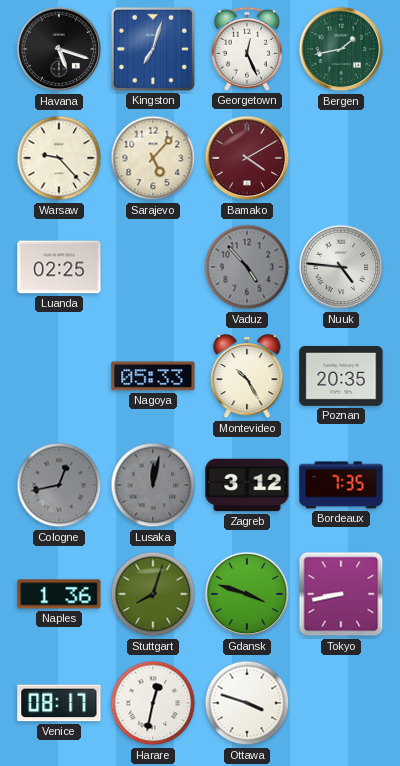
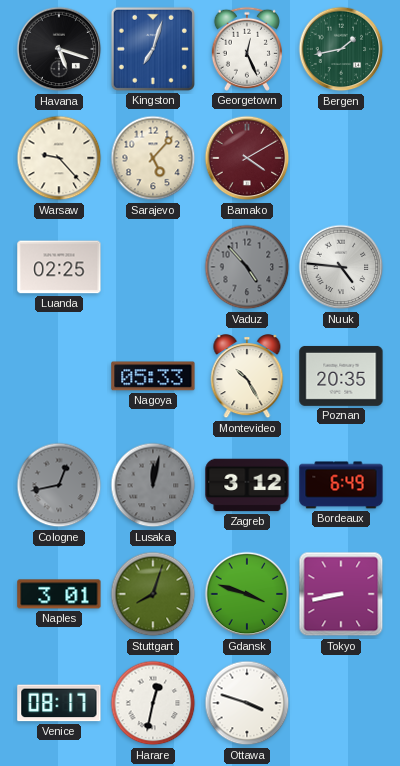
Bordeaux: 7:35 -> 6:49 (341, 485)
Naples: 1:36 -> 3:01 (59, 594)
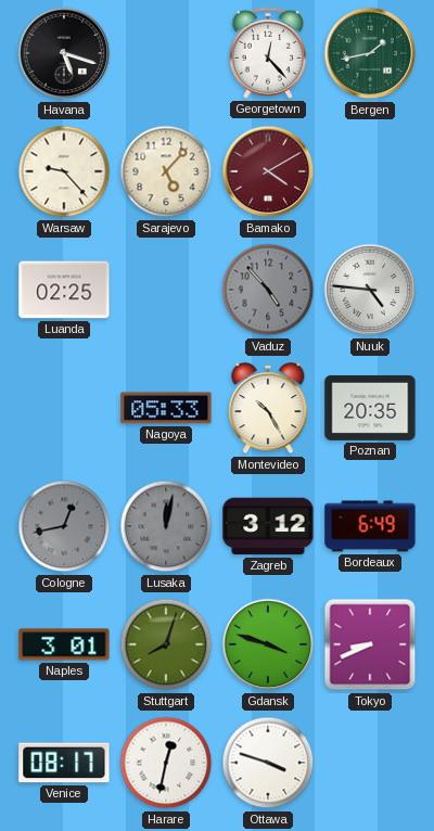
Kingston: 7:03 -> none (153, 49)
Georgetown: 12:26 -> 12:23 (268, 53)
Tokyo: 8:43 -> 8:41 (370, 644)
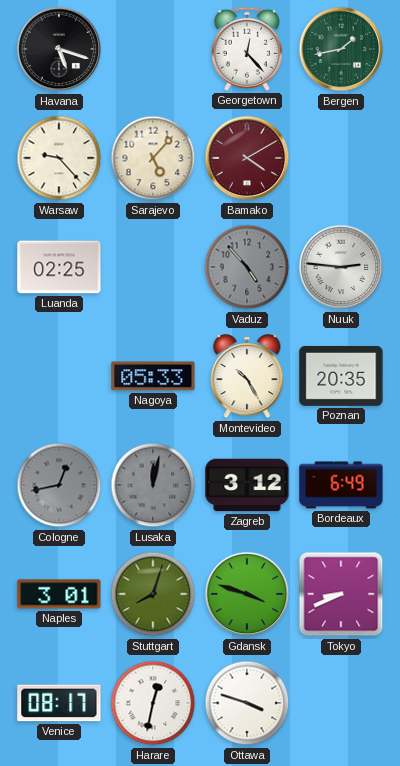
Nuuk: 4:46 -> 2:46 (341, 267)
